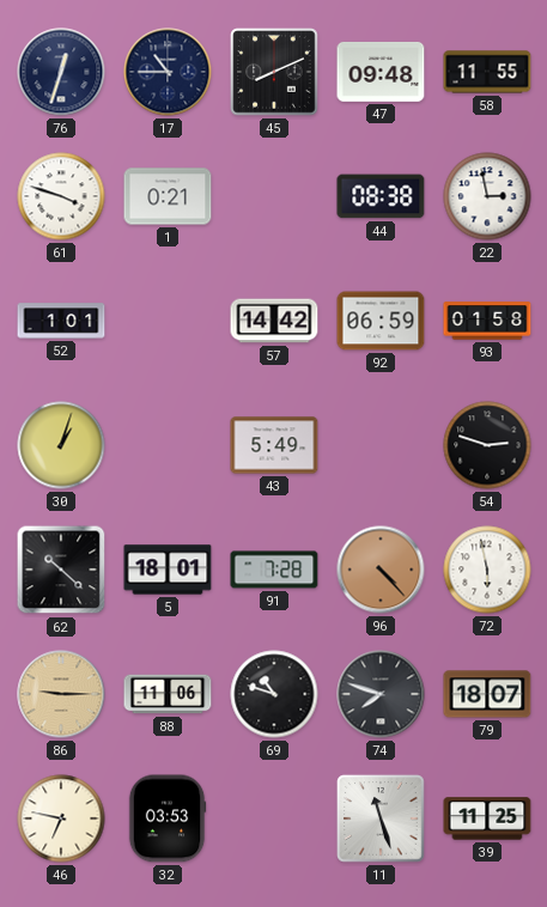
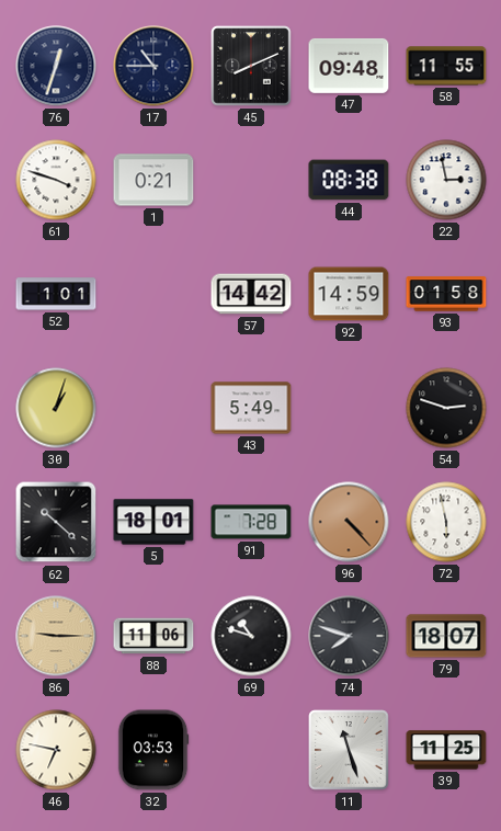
92: 06:59 -> 14:59 (349, 294)
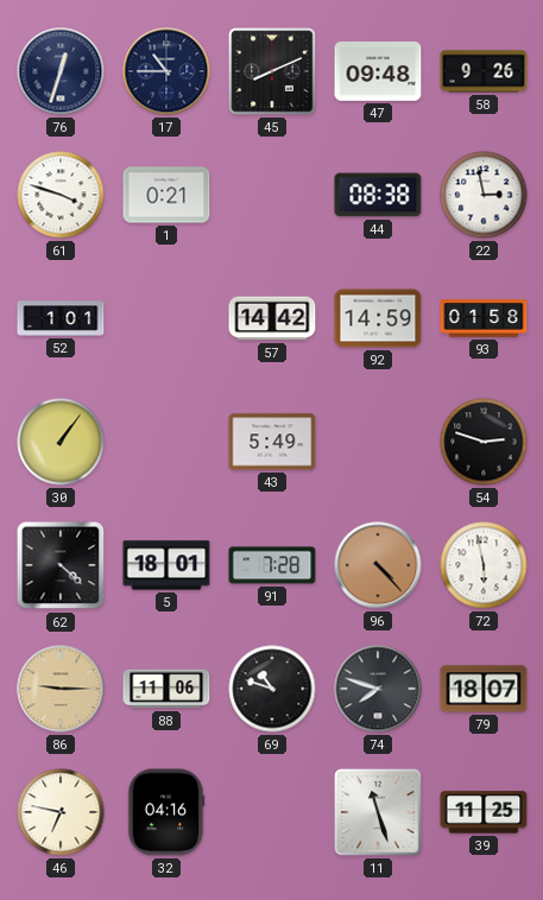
58: 11:55 -> 9:26 (484, 71)
30: 1:03 -> 1:06 (61, 442)
62: 10:22 -> 4:22 (61, 565)
32: 03:53 -> 04:16 (166, 812)
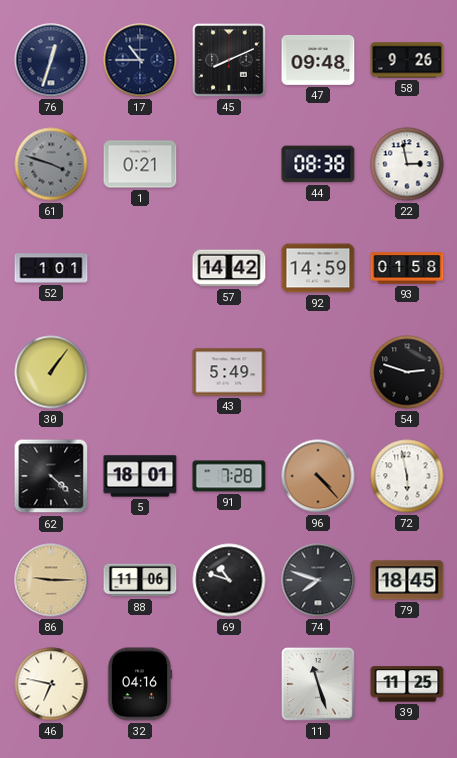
61 dial: white -> grey (51, 164)
79: 18:07 -> 18:45 (407, 580)
